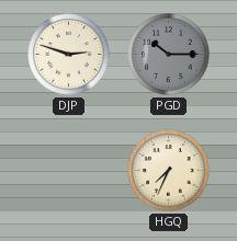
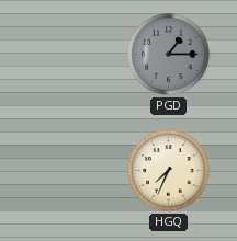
DJP: 2:48 -> none (69, 55)
PGD: 10:15 -> 1:15 (169, 55)
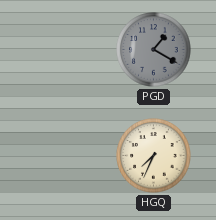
PGD: 1:15 -> 1:20 (154, 50)
